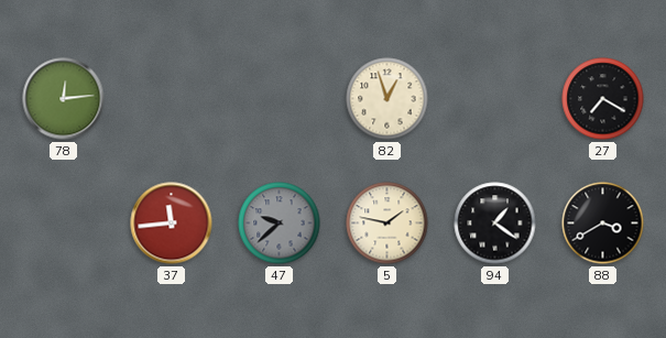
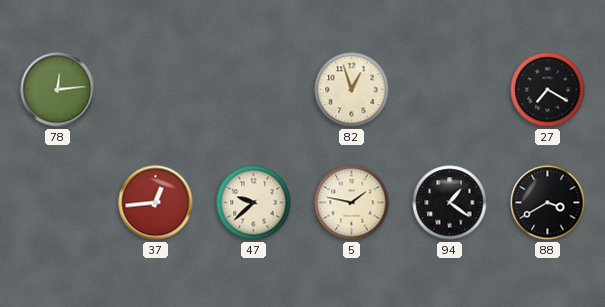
37: 11:44 -> 12:44 (156, 203)
47 dial: grey -> cream (254, 203)
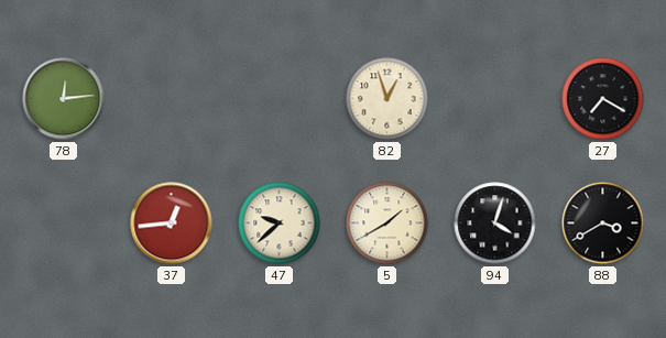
5: 1:47 -> 1:40 (387, 223)
94: 1:21 -> 4:03 (495, 223)
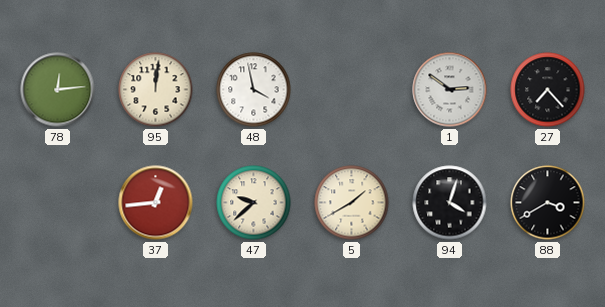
95: none -> 12:01 (156, 90)
48: none -> 3:58 (254, 90)
82: 12:57 -> none (387, 99)
1: none -> 2:51 (450, 90)
27: 7:20 -> 7:23 (548, 90)
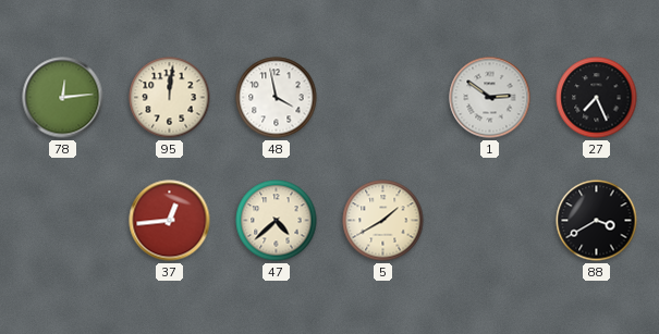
27: 7:23 -> 7:26 (597, 98)
47: 9:38 -> 4:38 (277, 221)
94: 4:03 -> none (450, 203)
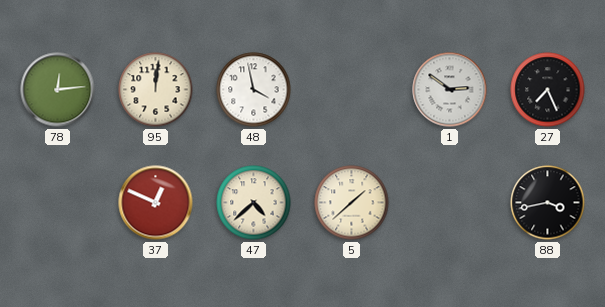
37: 12:44 -> 12:49 (156, 203)
5: 1:40 -> 1:38 (352, 203)
88: 3:40 -> 3:43 (548, 203)
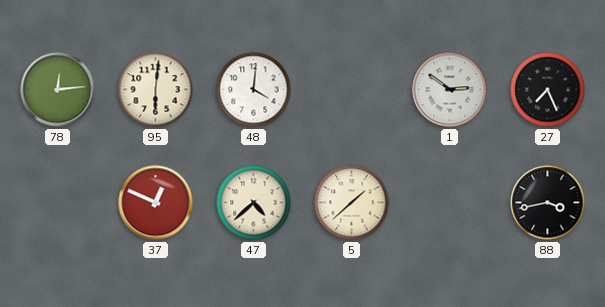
95: 12:01 -> 6:01 (156, 90)
48: 3:58 -> 4:01 (254, 90)
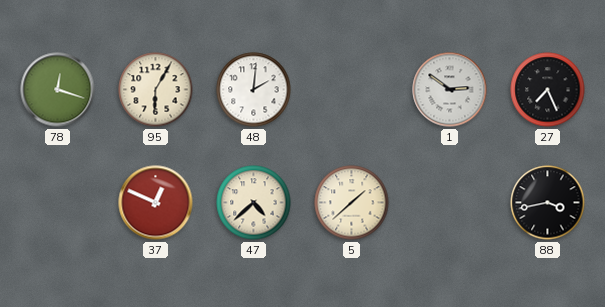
78: 12:14 -> 12:18 (58, 90)
95: 6:01 -> 6:05 (156, 90)
48: 4:01 -> 2:01 (254, 90)
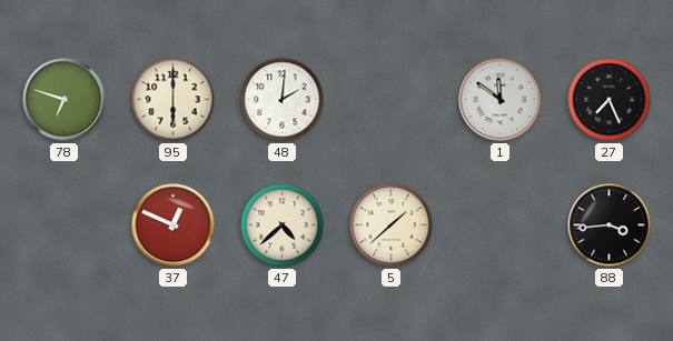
78: 12:18 -> 6:48 (65, 100)
95: 6:05 -> 6:00 (174, 100)
1: 2:51 -> 11:51 (501, 100)
88: 3:43 -> 3:44 (610, 225)
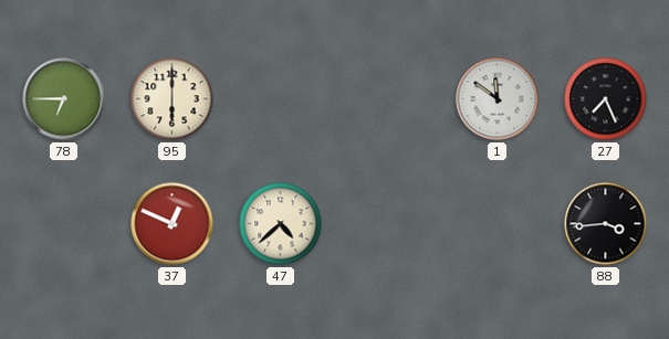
78: 6:48 -> 6:45 (64, 99)
48: 2:01 -> none (283, 100)
5: 1:38 -> none (392, 225)
